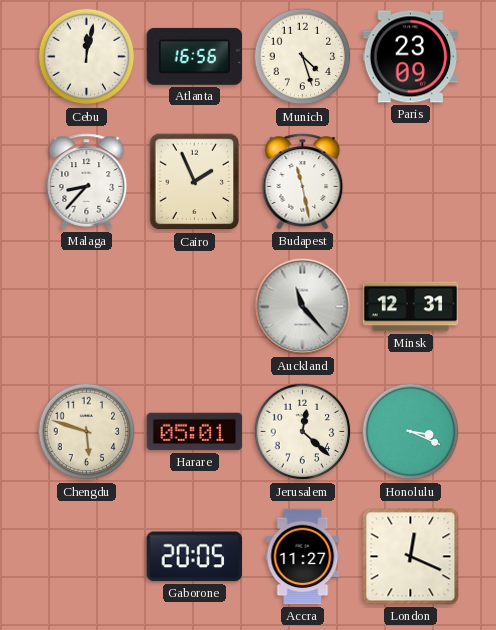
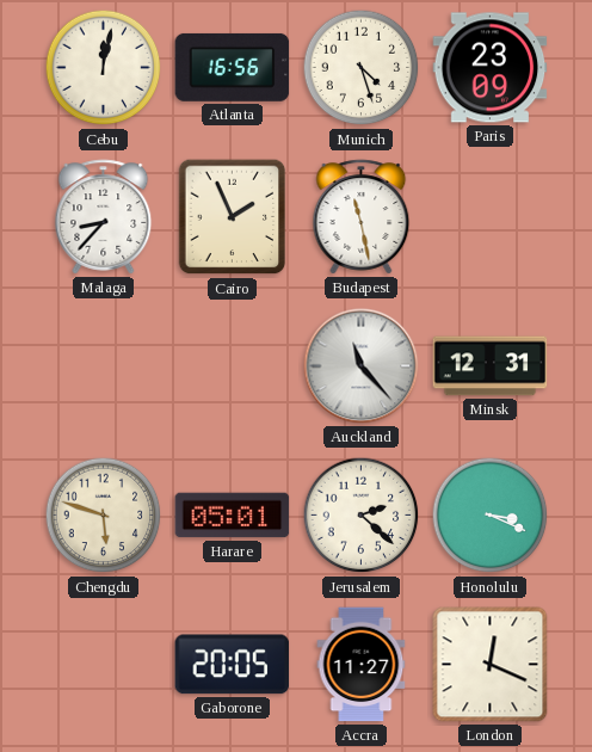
Jerusalem: 12:22 -> 2:22 (362, 516)
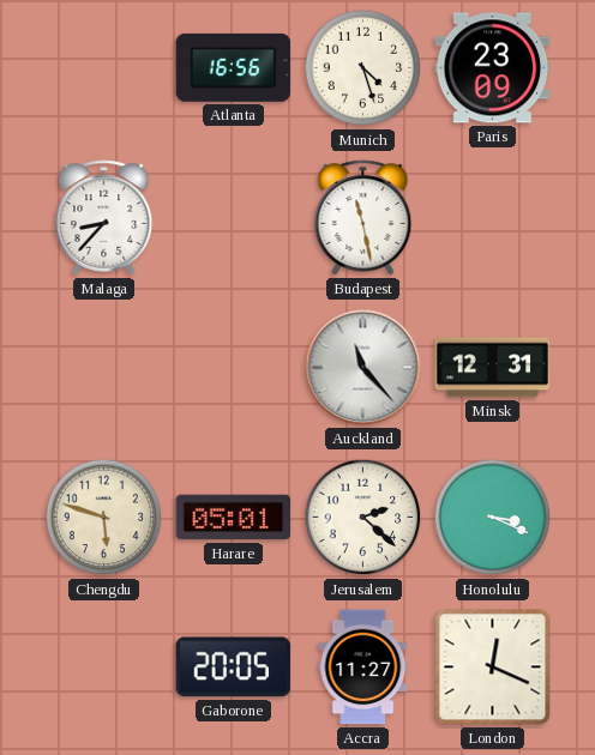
Cebu: 12:02 -> none (104, 68)
Cairo: 1:56 -> none (233, 217)
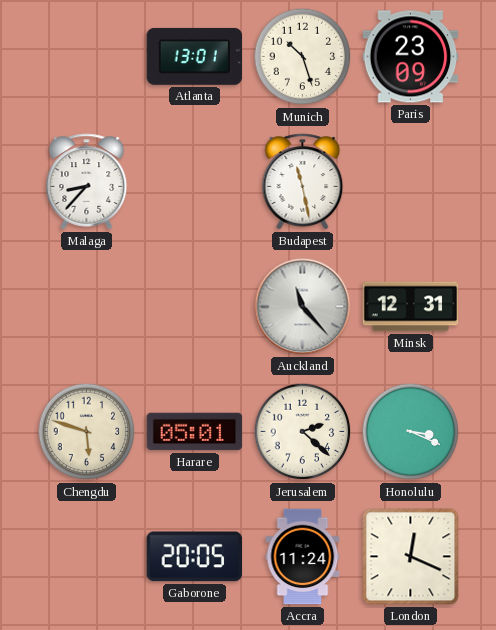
Atlanta: 16:56 -> 13:01 (195, 56)
Munich: 4:27 -> 10:27 (303, 57)
Accra: 11:27 -> 11:24 (303, 557)
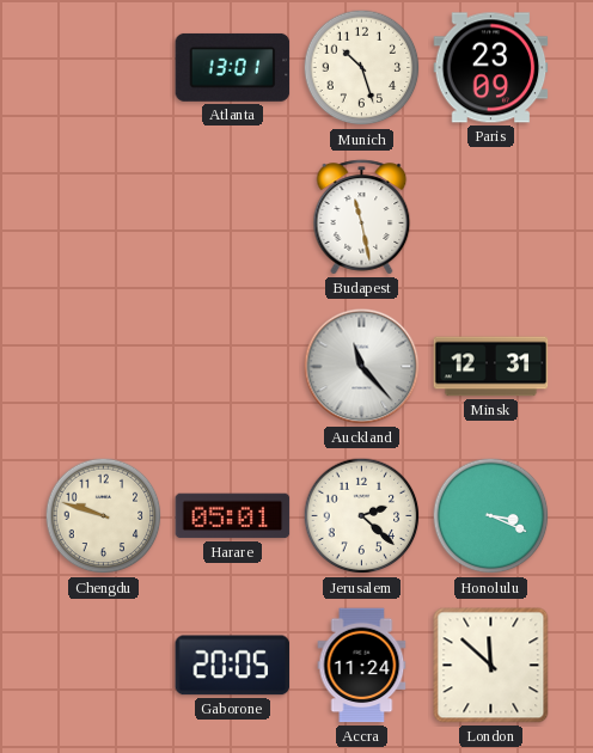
Malaga: 8:37 -> none (87, 182)
Chengdu: 5:48 -> 9:48 (104, 516)
London: 12:19 -> 11:52 (491, 666)
